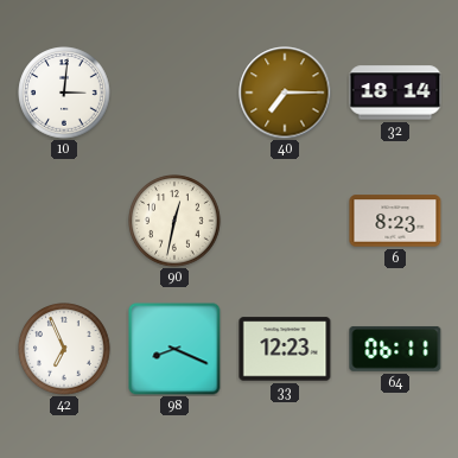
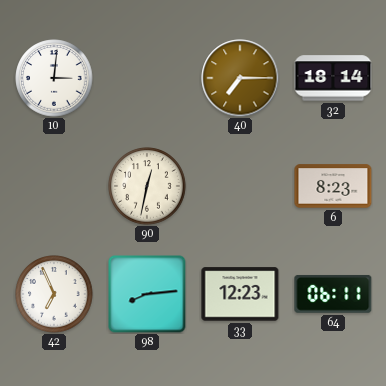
98: 8:19 -> 8:14 (147, 294)
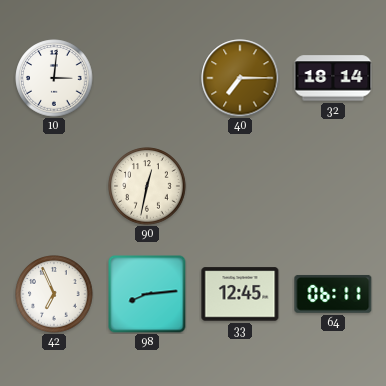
6: 8:23 -> none (333, 186)
33: 12:23 -> 12:45 (240, 294)
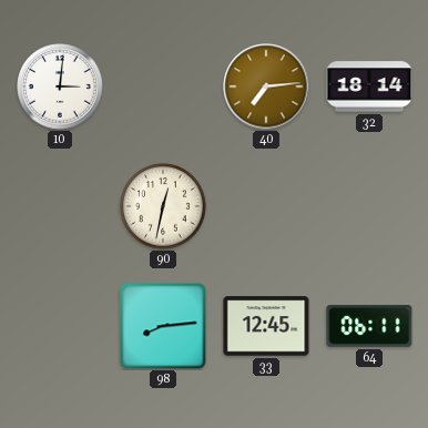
40: 7:15 -> 7:14 (266, 86)
42: 6:56 -> none (54, 294)
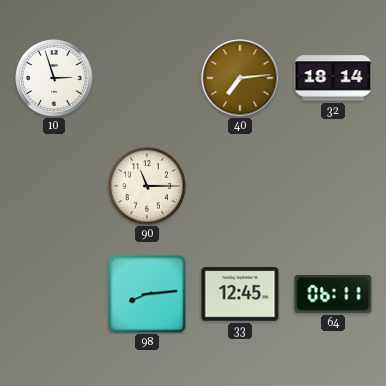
10: 3:01 -> 2:57 (54, 78)
90: 12:32 -> 11:15 (147, 186)
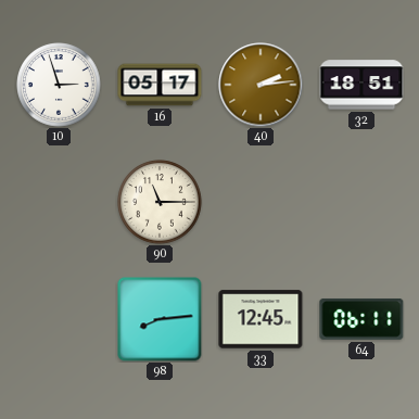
16: none -> 05:17 (160, 85)
40: 7:14 -> 2:14 (261, 85)
32: 18:14 -> 18:51 (361, 85)
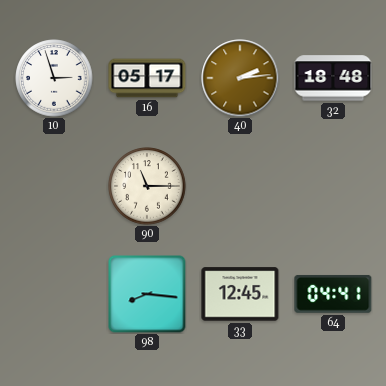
32: 18:51 -> 18:48 (333, 78)
98: 8:14 -> 8:16 (147, 294)
64: 06:11 -> 04:41 (333, 294)
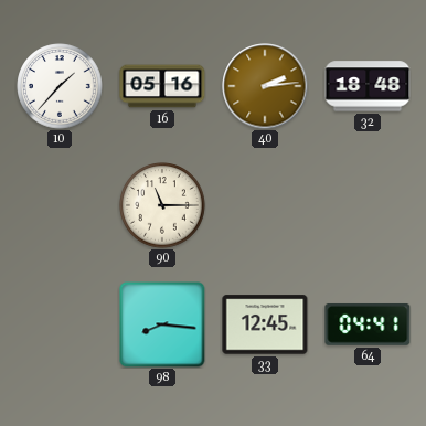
10: 2:57 -> 1:37 (60, 86)
16: 05:17 -> 05:16 (162, 86)
